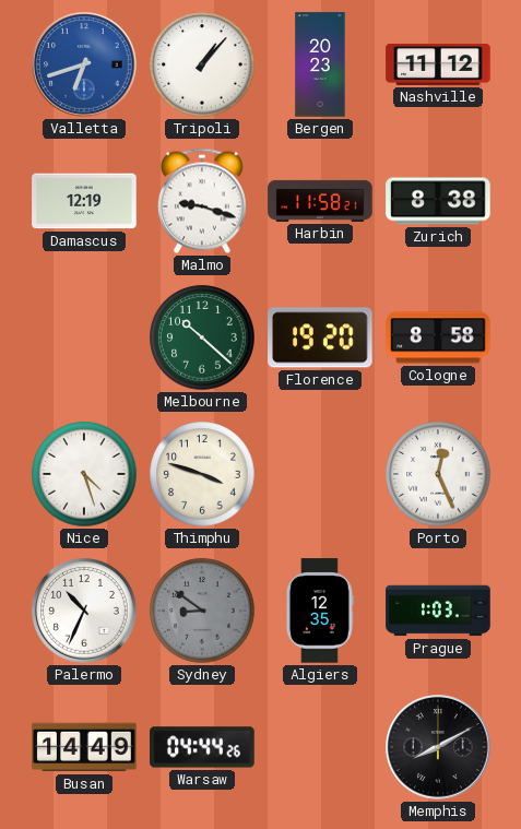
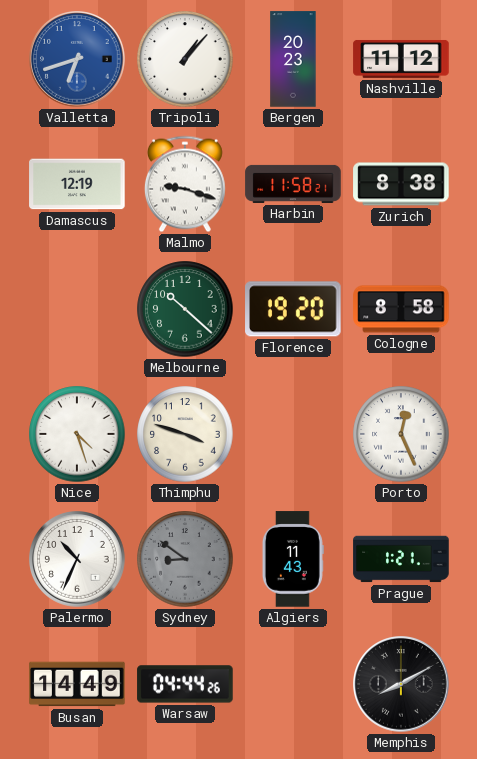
Algiers: 12:35 -> 11:43 (293, 559)
Prague: 1:03 -> 1:21 (401, 559)
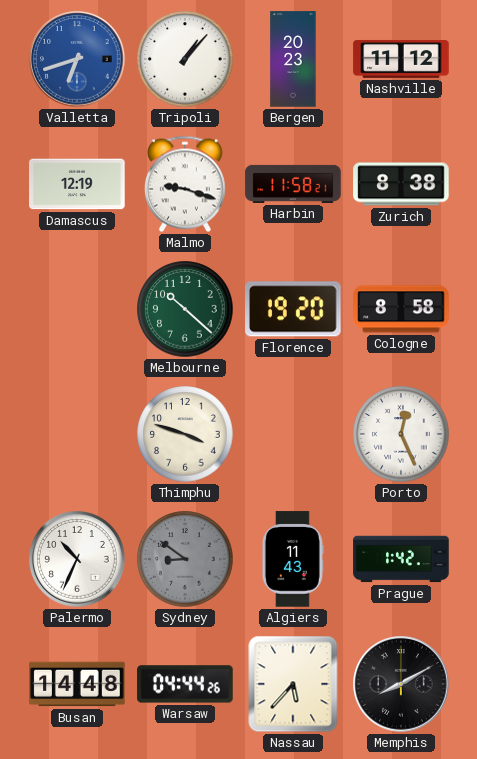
Nice: 4:27 -> none (77, 434)
Prague: 1:21 -> 1:42 (401, 559)
Busan: 14:49 -> 14:48 (77, 684)
Nassau: none -> 5:37 (293, 684)
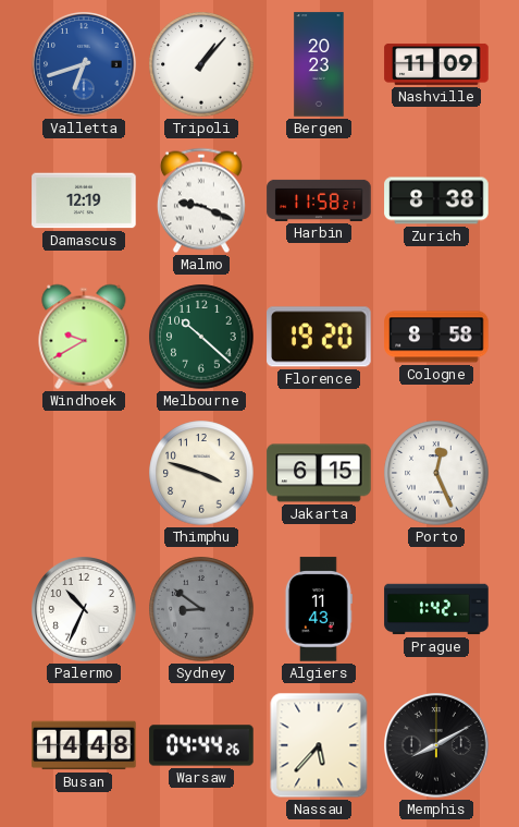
Nashville: 11:12 -> 11:09 (436, 64)
Malmo: 9:18 -> 9:19 (201, 200)
Windhoek: none -> 9:40 (84, 337)
Jakarta: none -> 6:15 (319, 473)
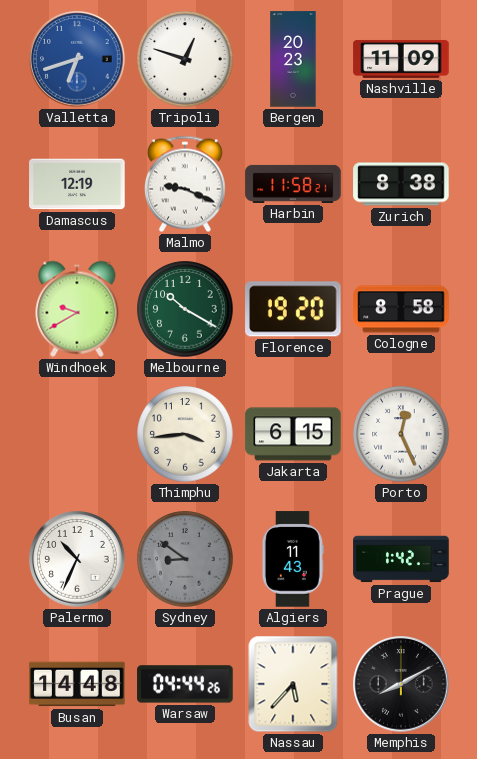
Tripoli: 1:07 -> 12:48 (185, 59)
Melbourne: 10:22 -> 10:20 (185, 309)
Thimphu: 3:48 -> 3:44 (185, 434)
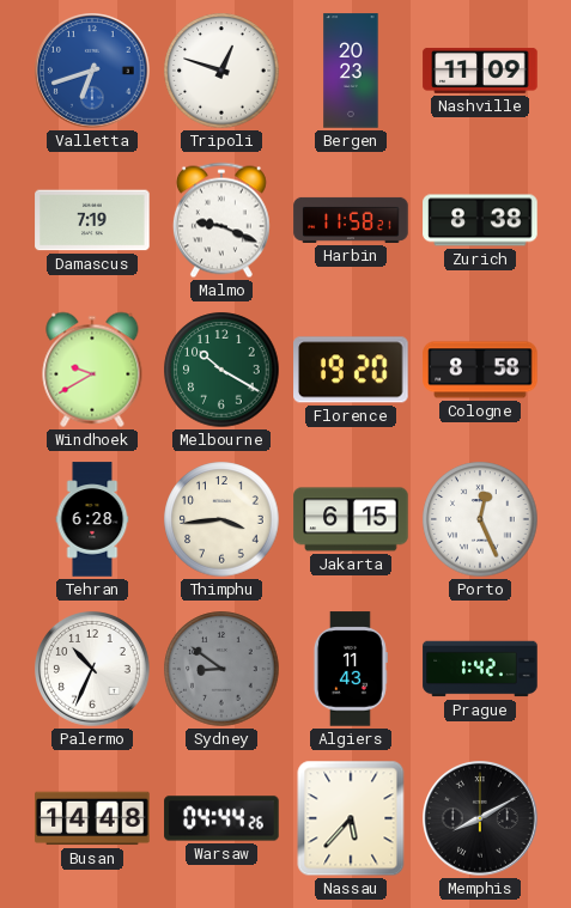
Damascus: 12:19 -> 7:19 (92, 220)
Tehran: none -> 6:28 (92, 519)
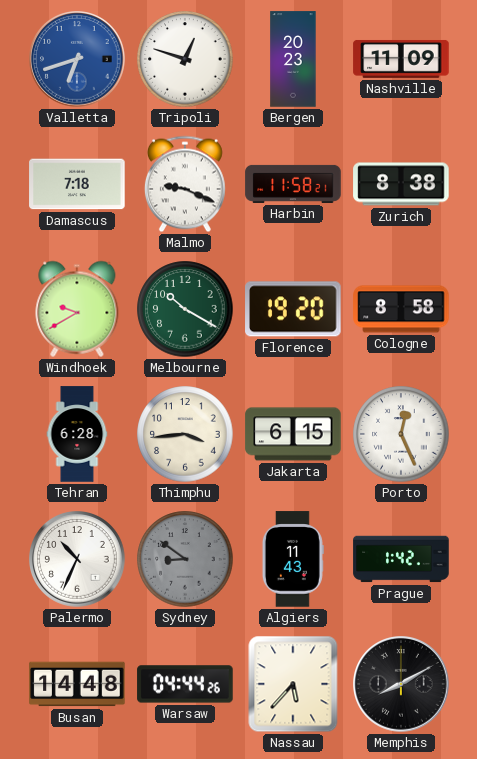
Damascus: 7:19 -> 7:18 (77, 184)
